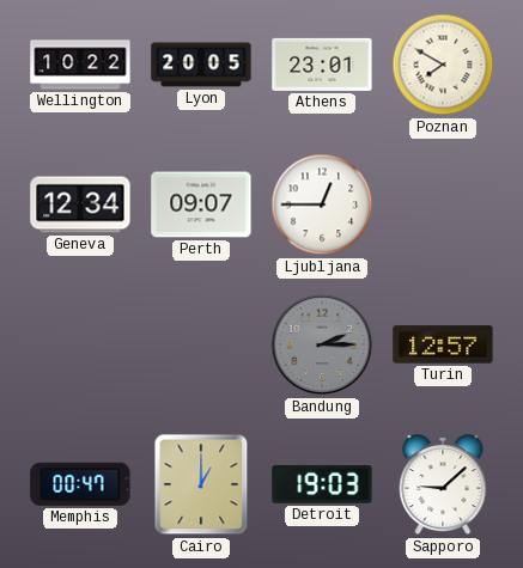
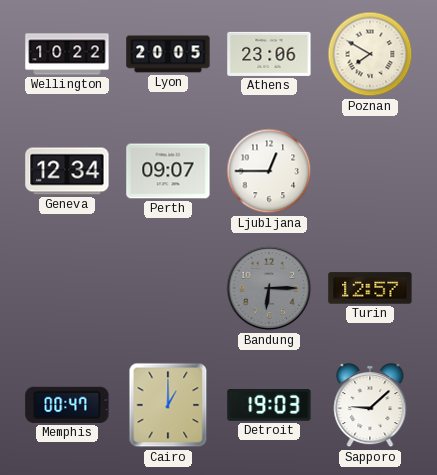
Athens: 23:01 -> 23:06 (269, 54)
Bandung: 2:15 -> 6:15 (269, 288)
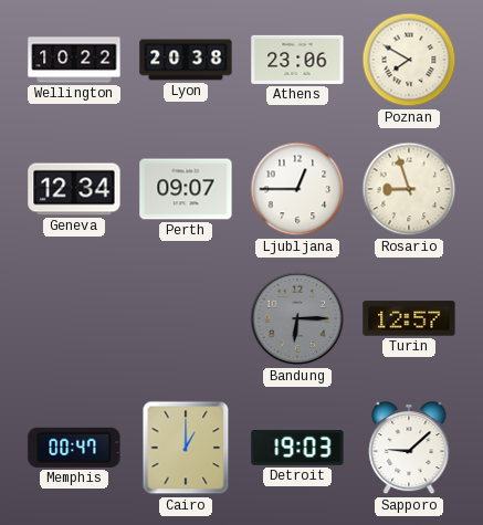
Lyon: 20:05 -> 20:38 (186, 60)
Rosario: none -> 8:57 (409, 189)
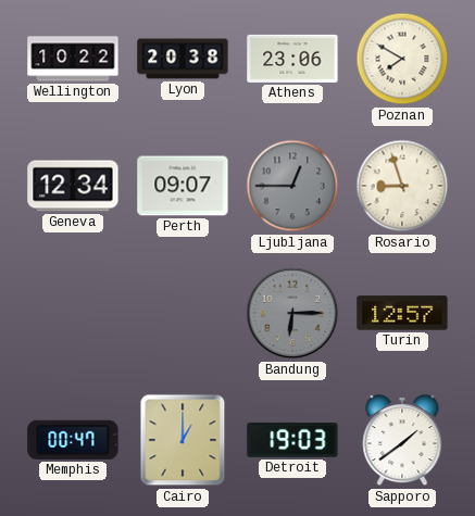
Ljubljana dial: white -> grey (292, 186)
Sapporo: 9:08 -> 1:39 (402, 441)
